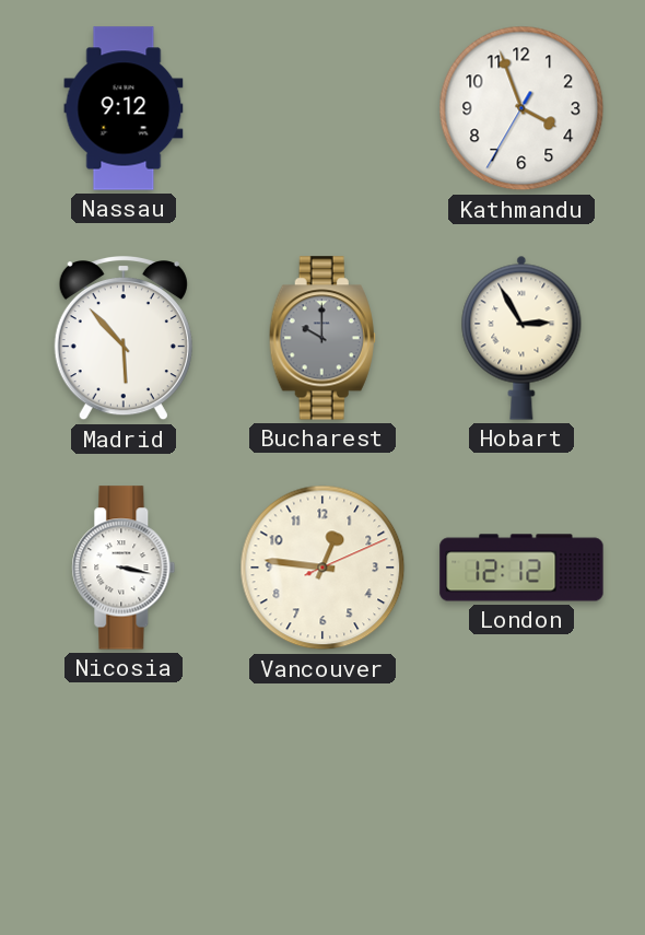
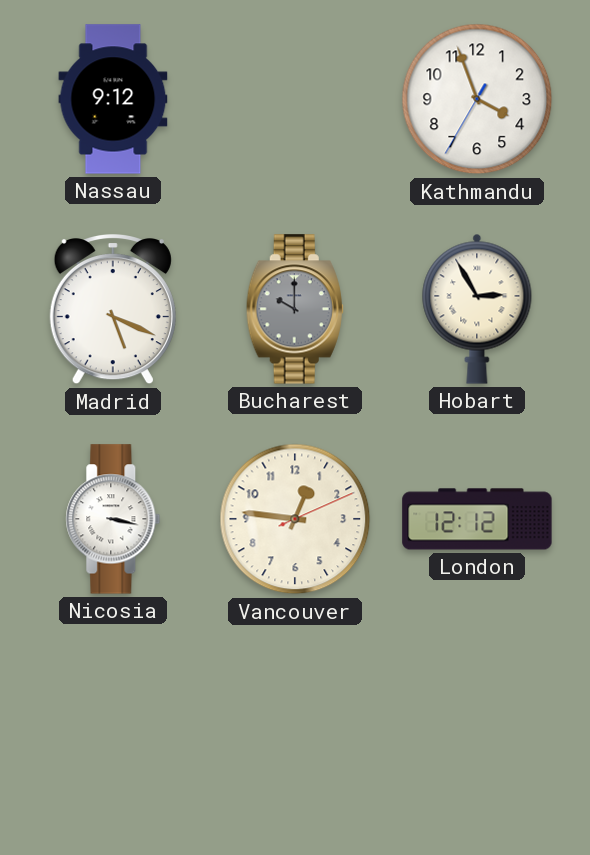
Madrid: 5:53 -> 5:19 (113, 310)
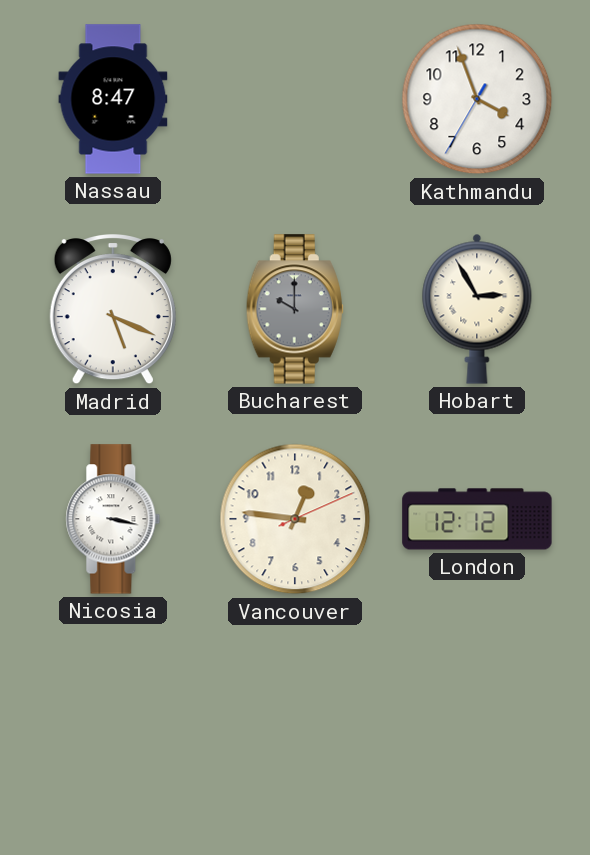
Nassau: 9:12 -> 8:47 (113, 99)
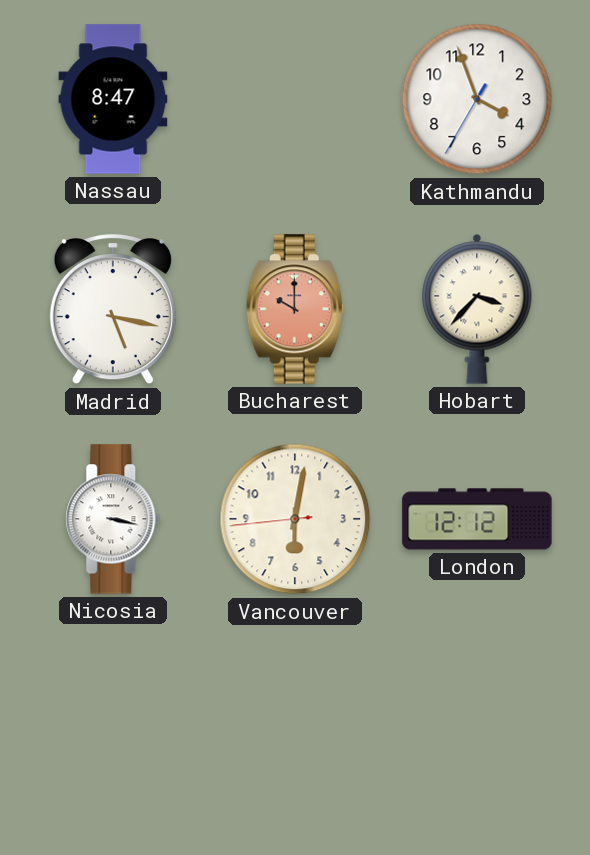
Madrid: 5:19 -> 5:17 (113, 310)
Bucharest dial: grey -> salmon (295, 309)
Hobart: 2:55 -> 3:37 (477, 309)
Vancouver: 12:46 -> 6:01 (295, 519)
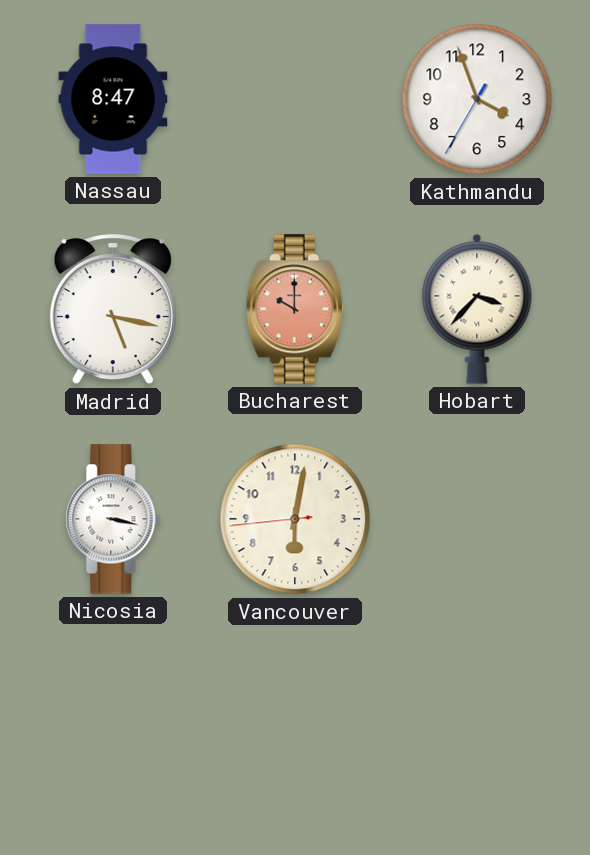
London: 12:12 -> none (477, 519)
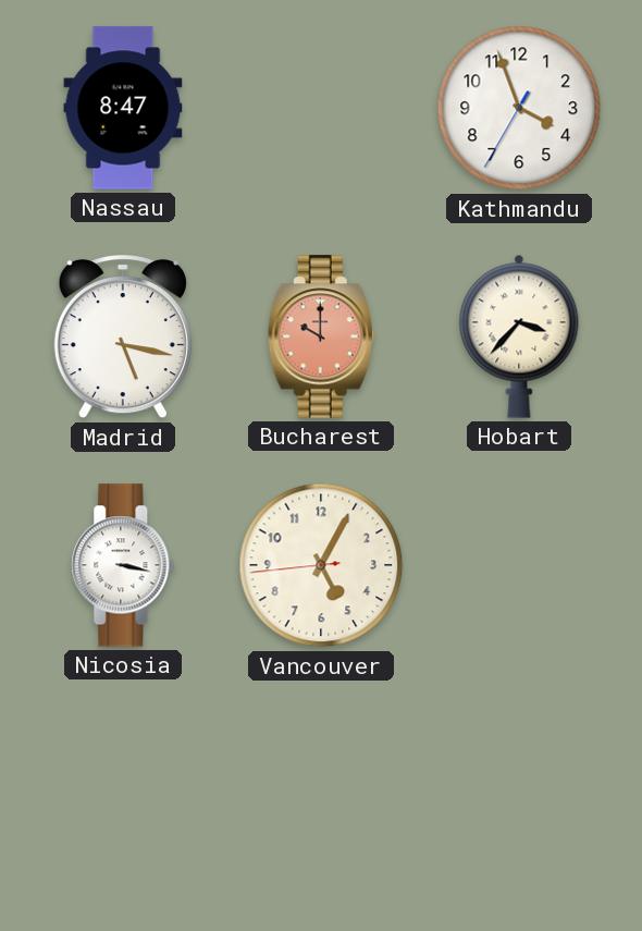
Vancouver: 6:01 -> 5:04 (321, 565)
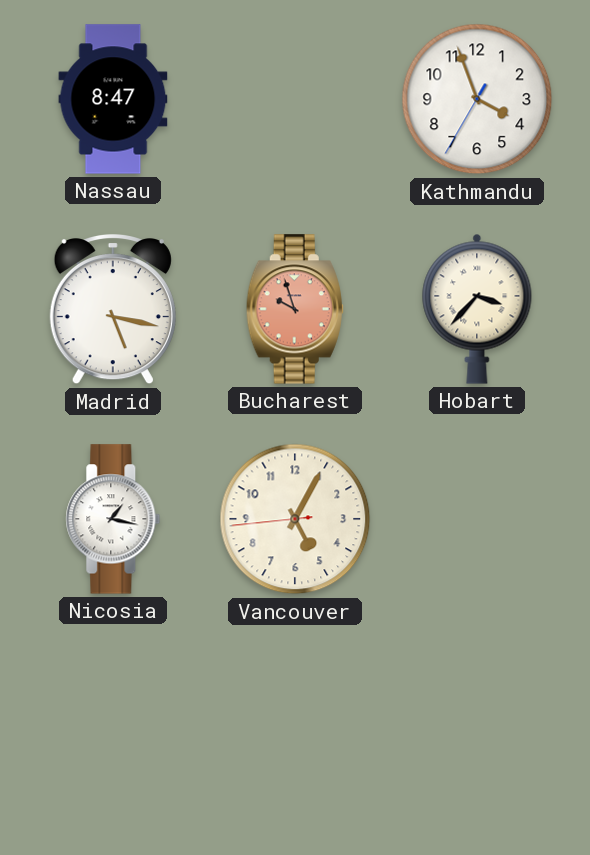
Bucharest: 10:00 -> 9:57 (295, 309)
Nicosia: 3:17 -> 1:17 (113, 519)
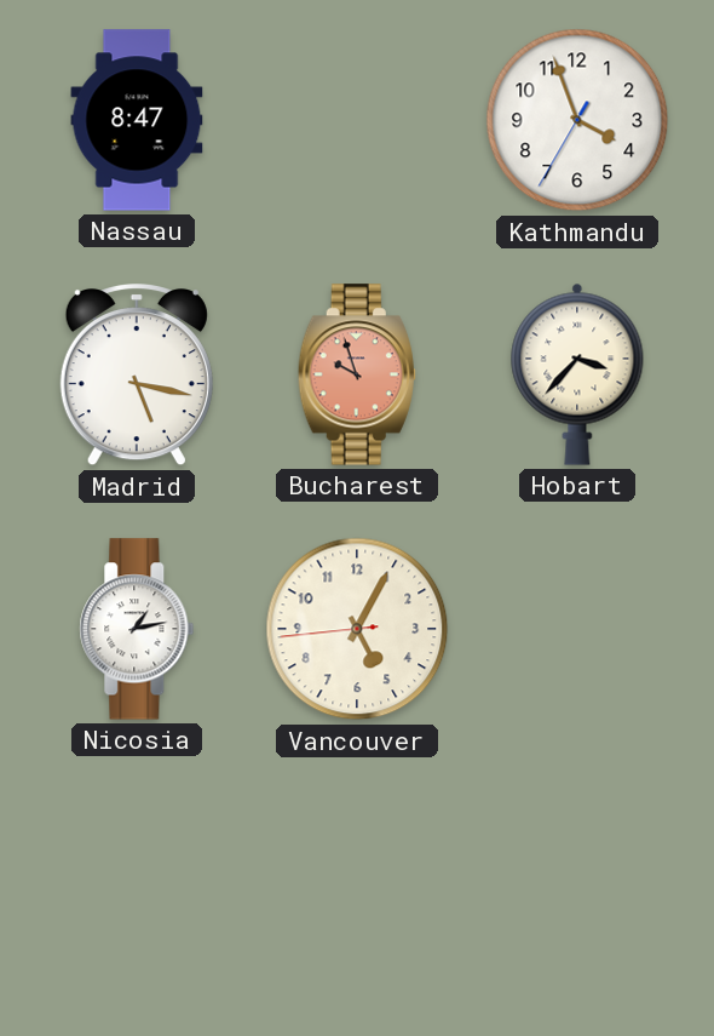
Nicosia: 1:17 -> 1:13 (137, 629)
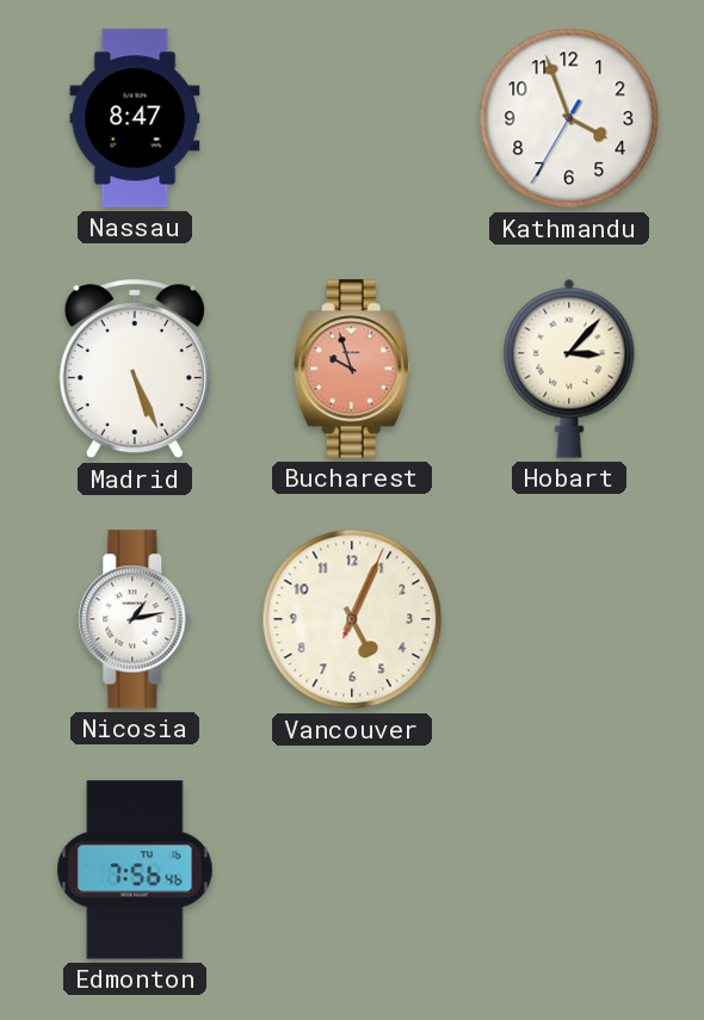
Madrid: 5:17 -> 5:26 (135, 370)
Hobart: 3:37 -> 3:07 (569, 369)
Vancouver: 5:04:44 -> 5:04:04 (352, 619)
Edmonton: none -> 7:56 (135, 870)
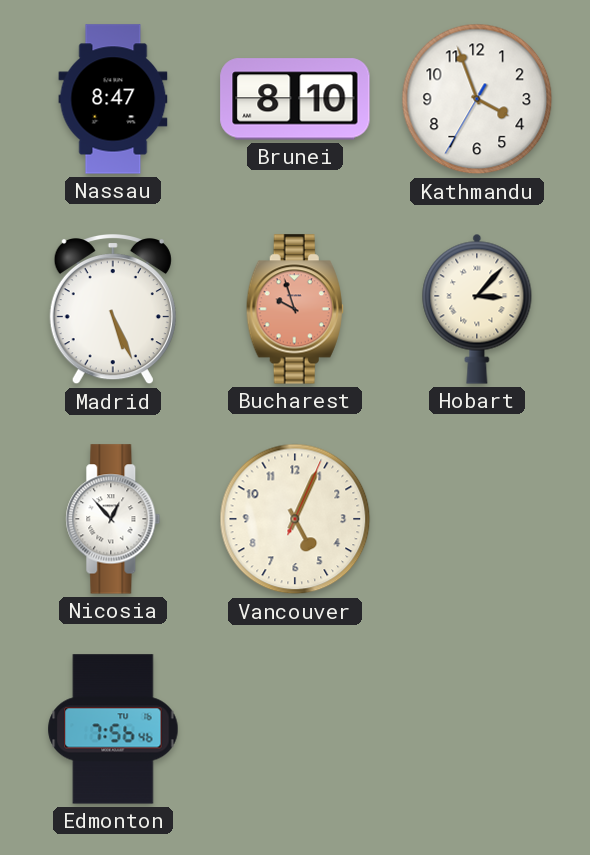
Brunei: none -> 8:10 (295, 99)
Nicosia: 1:13 -> 12:53 (113, 519)
